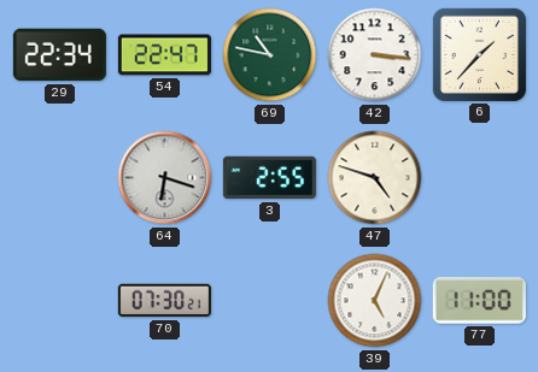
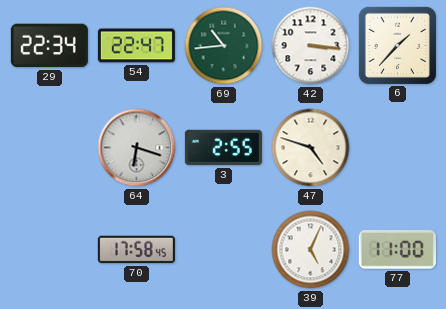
69: 10:47 -> 10:44 (224, 46)
70: 07:30 -> 17:58 (136, 250)
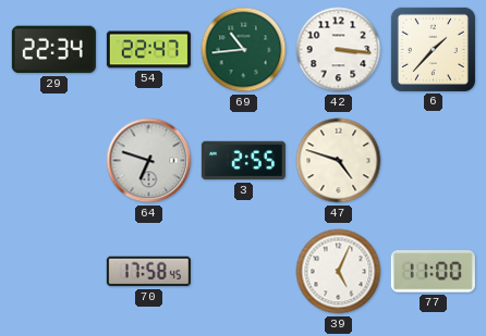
64: 6:18 -> 6:48 (149, 161)
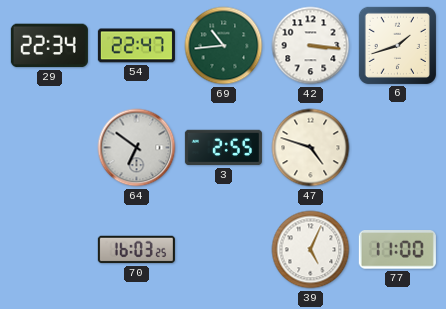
6: 1:37 -> 1:42 (397, 45)
64: 6:48 -> 6:51 (137, 148)
70: 17:58 -> 16:03 (136, 250)
